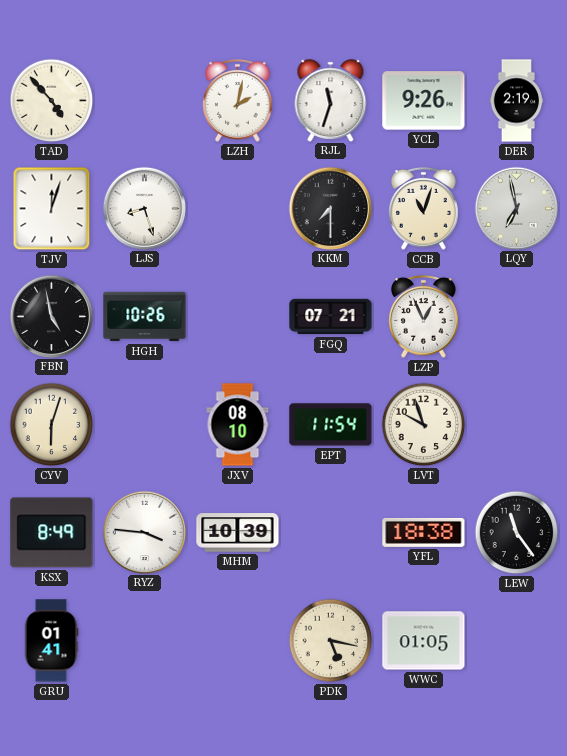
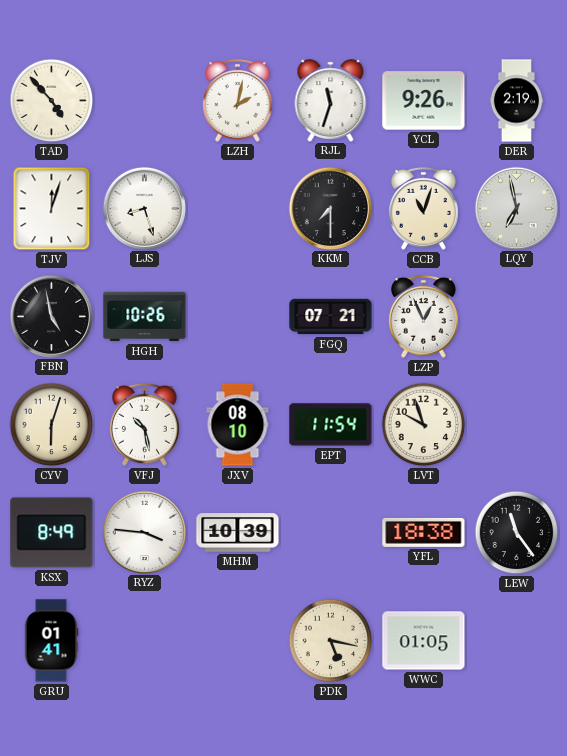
VFJ: none -> 10:28 (145, 424)
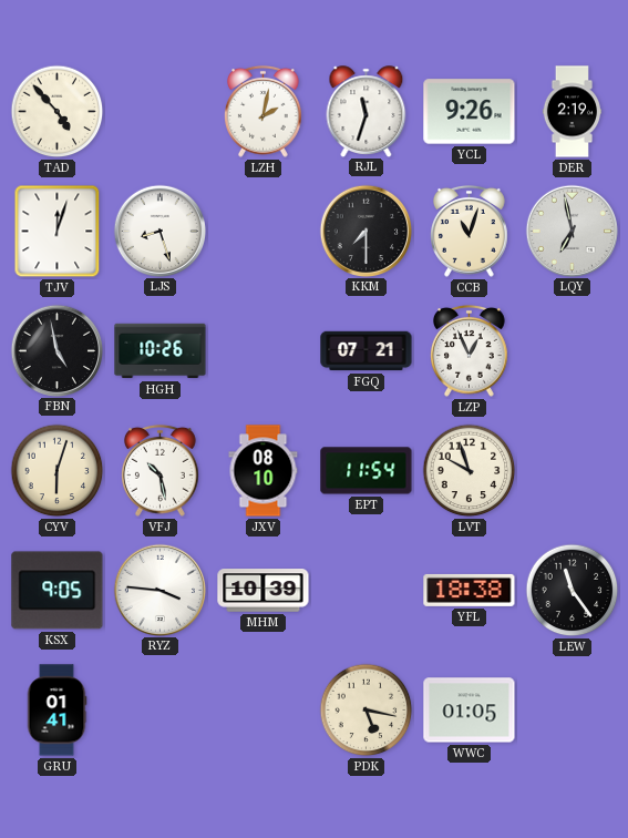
KSX: 8:49 -> 9:05 (58, 591)
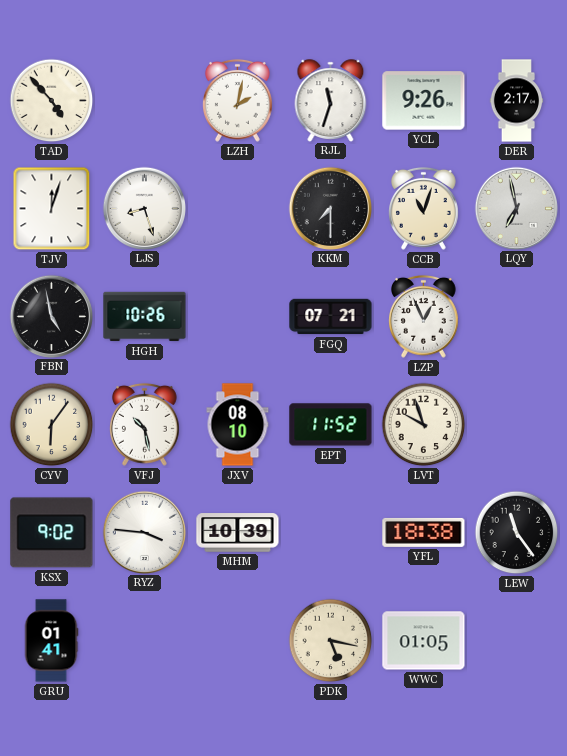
DER: 2:19 -> 2:17 (517, 101)
CYV: 6:03 -> 6:06 (52, 425)
EPT: 11:54 -> 11:52 (331, 425)
KSX: 9:05 -> 9:02 (52, 533)
